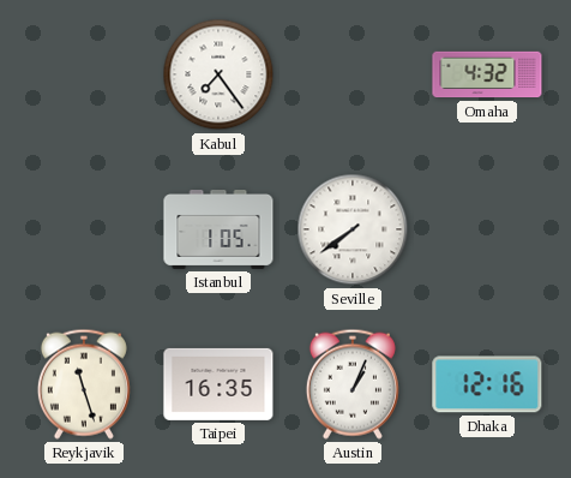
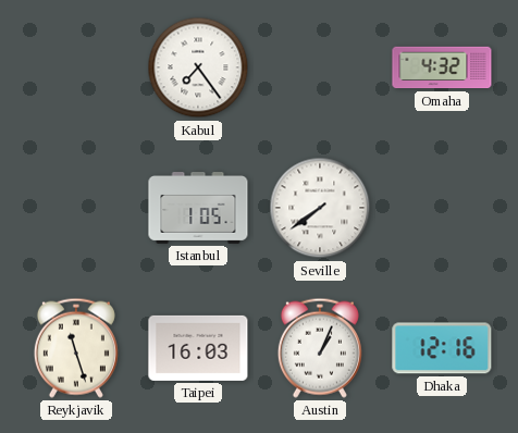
Taipei: 16:35 -> 16:03 (198, 348)
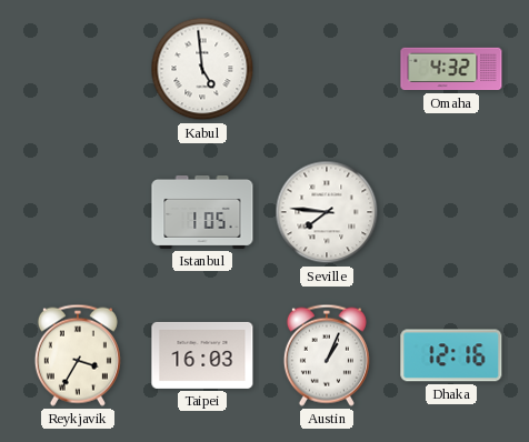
Kabul: 7:24 -> 4:59 (202, 69)
Seville: 7:39 -> 7:46 (327, 212)
Reykjavik: 11:27 -> 3:35 (78, 355)
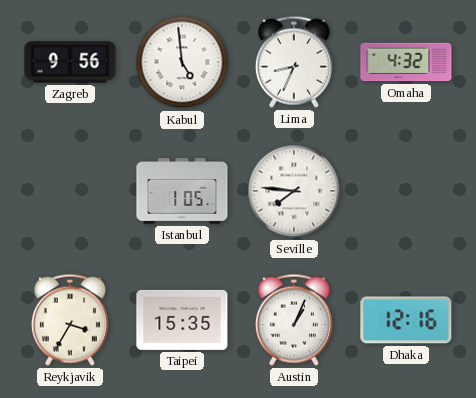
Zagreb: none -> 9:56 (70, 62)
Lima: none -> 8:34 (294, 62)
Taipei: 16:03 -> 15:35 (182, 320)
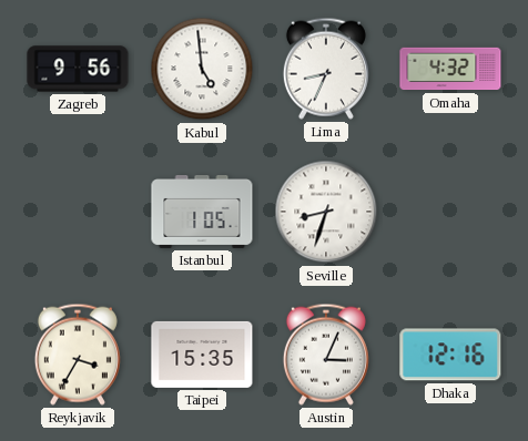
Seville: 7:46 -> 8:33 (326, 212)
Austin: 1:04 -> 3:04 (326, 355)
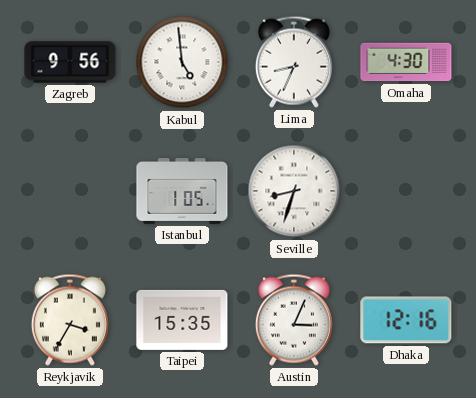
Omaha: 4:32 -> 4:30 (406, 62)
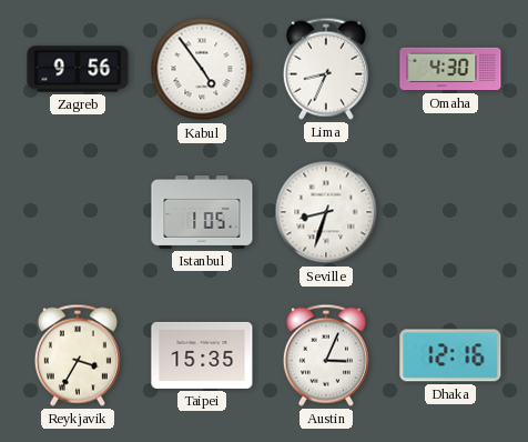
Kabul: 4:59 -> 4:54 (202, 69)
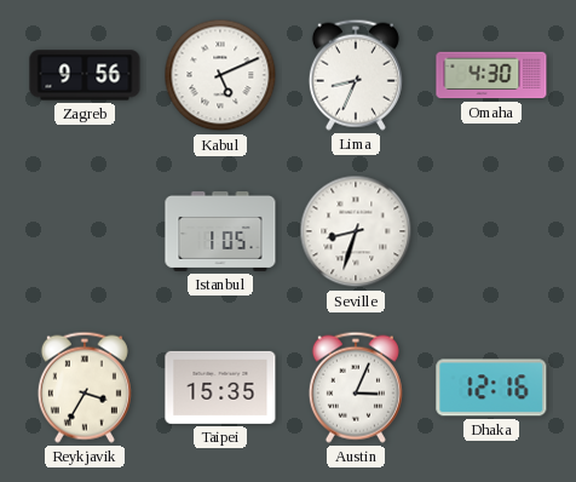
Kabul: 4:54 -> 5:11 (220, 75)
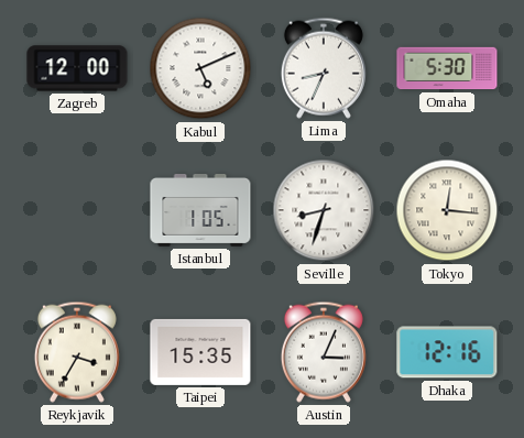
Zagreb: 9:56 -> 12:00 (77, 68)
Omaha: 4:30 -> 5:30 (447, 68)
Tokyo: none -> 12:16 (447, 210)
